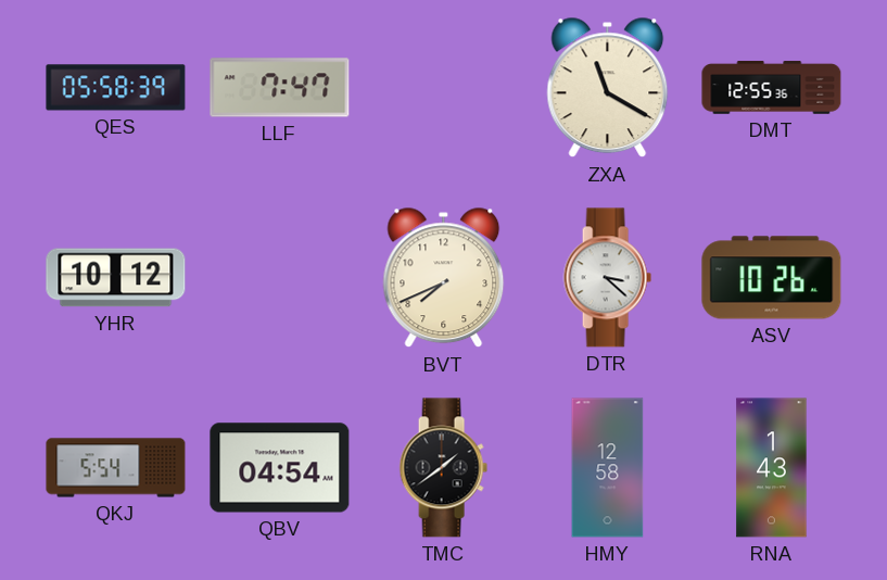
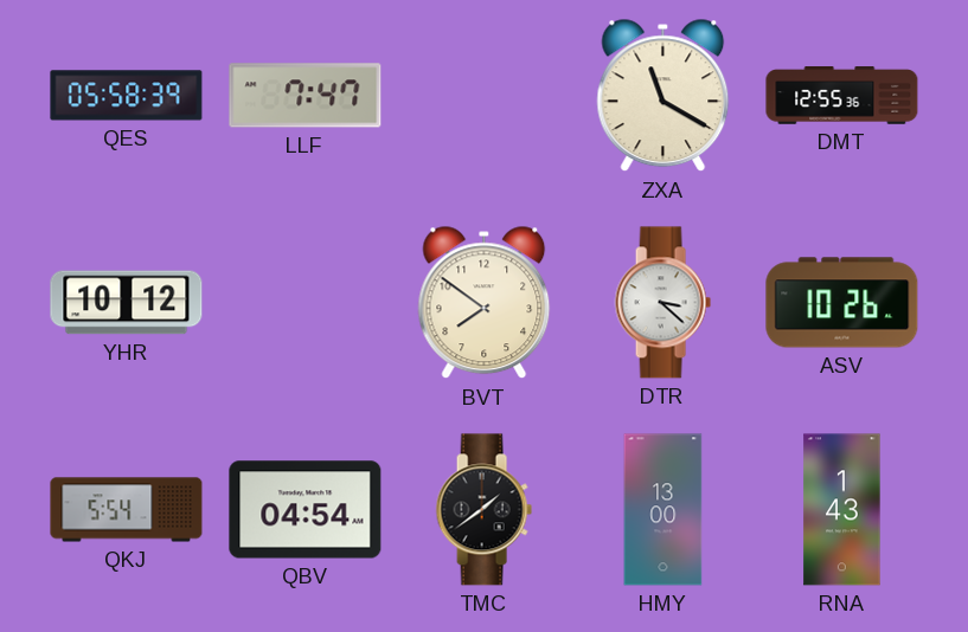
BVT: 7:41 -> 7:51 (485, 303)
HMY: 12:58 -> 13:00 (664, 510)
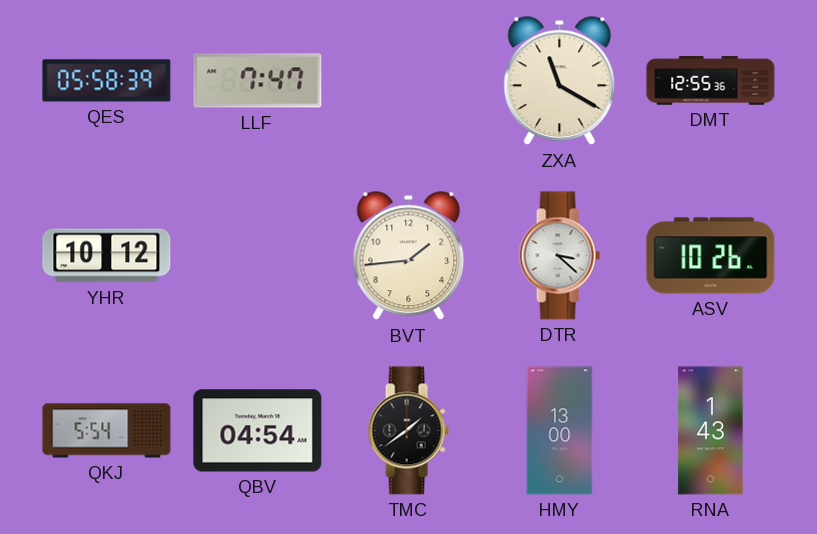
BVT: 7:51 -> 1:44 (409, 256)
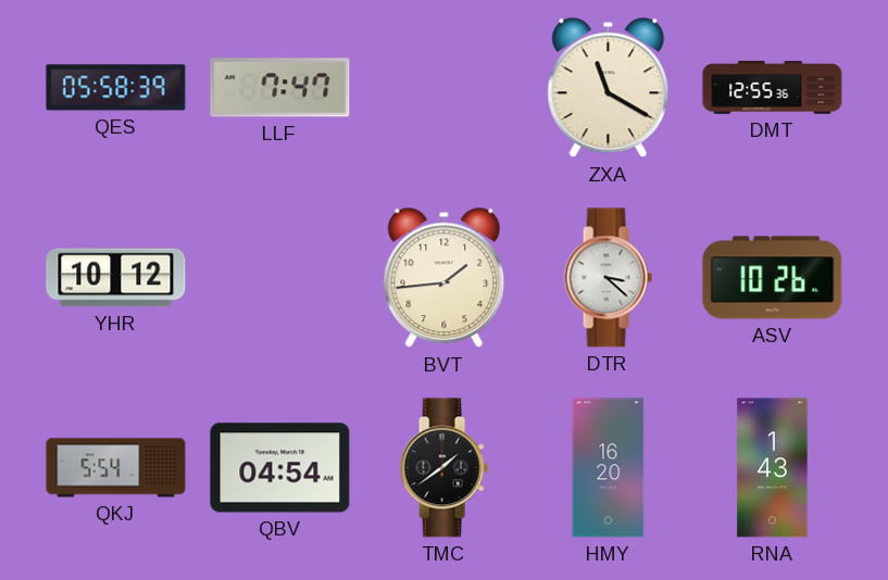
HMY: 13:00 -> 16:20 (609, 468)
